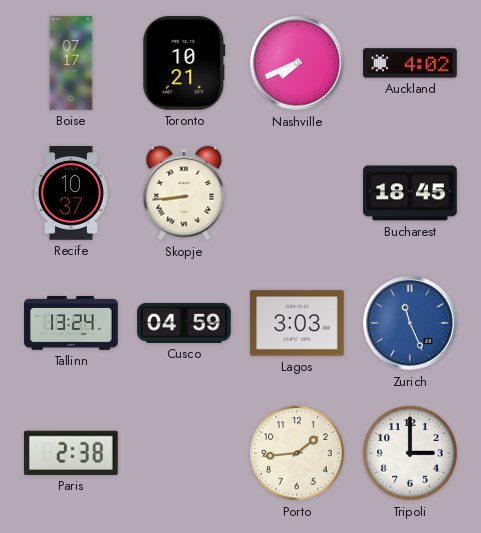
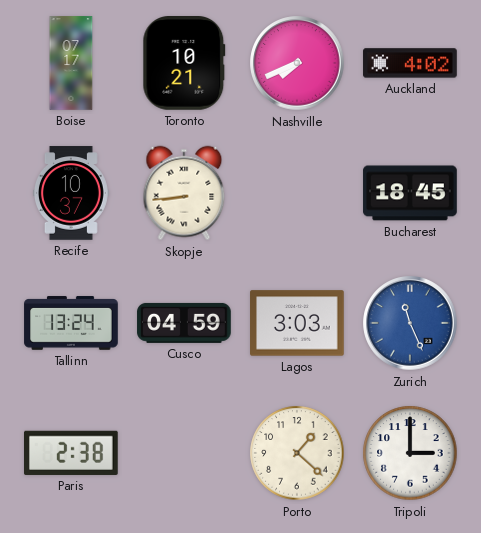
Porto: 1:44 -> 1:22 (297, 453)
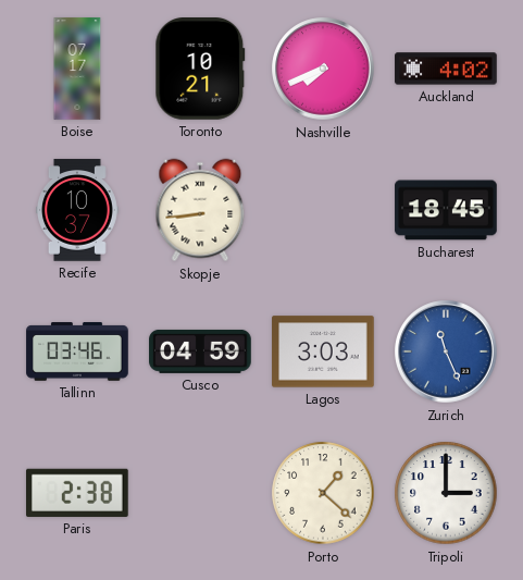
Tallinn: 13:24 -> 03:46 (77, 351)
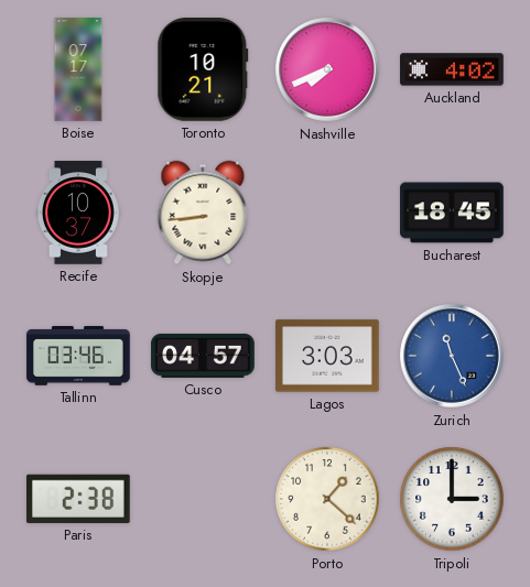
Cusco: 04:59 -> 04:57 (203, 356)
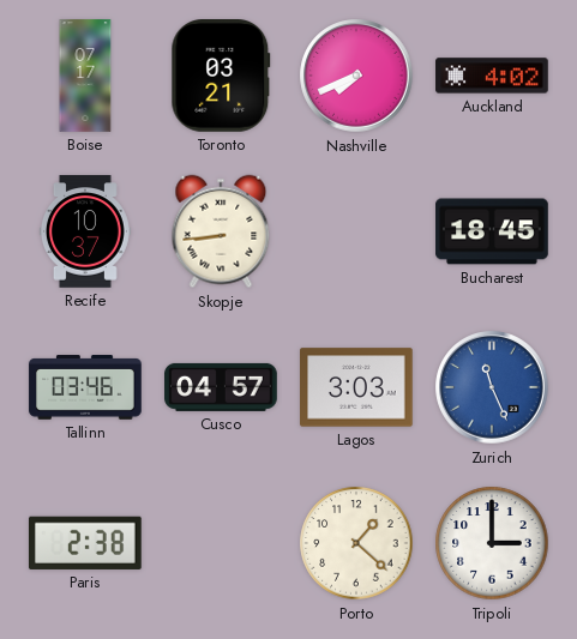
Toronto: 10:21 -> 03:21 (221, 77)
